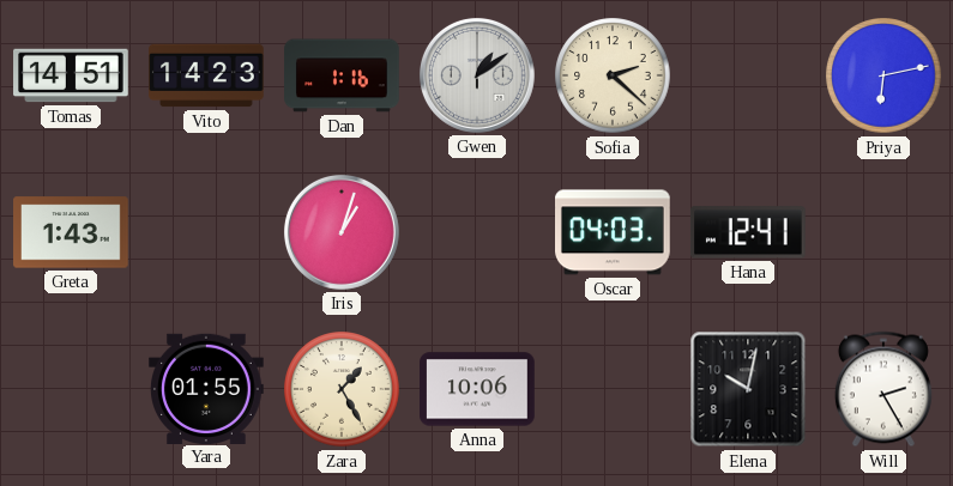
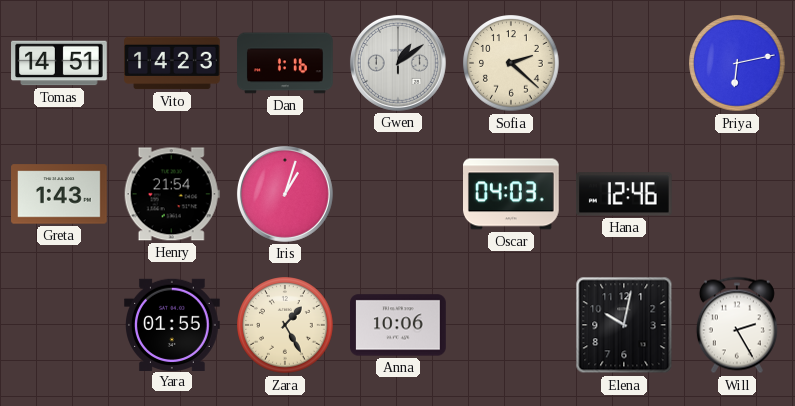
Henry: none -> 21:54 (172, 194)
Hana: 12:41 -> 12:46 (624, 194)
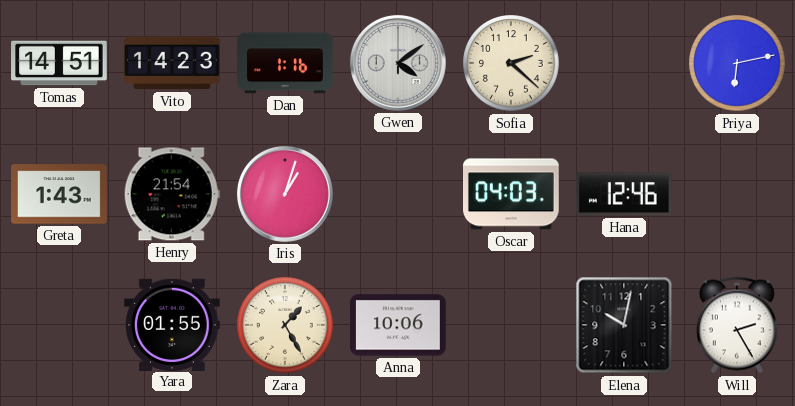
Gwen: 1:09 -> 4:09 (398, 63)
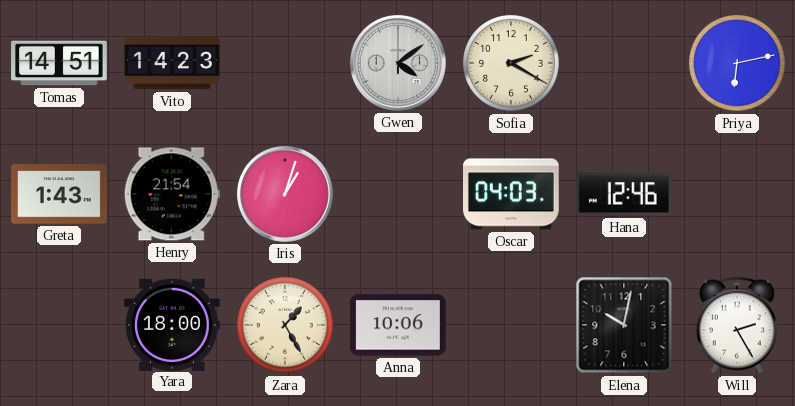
Dan: 1:16 -> none (285, 63)
Sofia: 2:22 -> 2:20 (511, 63)
Yara: 01:55 -> 18:00 (173, 324)
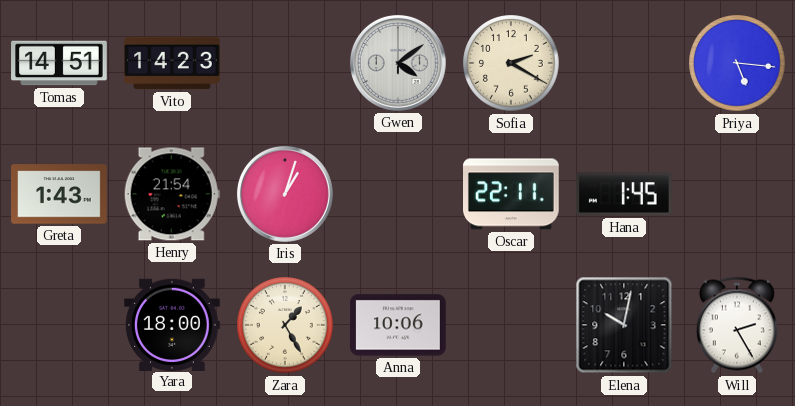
Priya: 6:13 -> 5:16 (737, 63)
Oscar: 04:03 -> 22:11 (512, 194)
Hana: 12:46 -> 1:45 (624, 194)
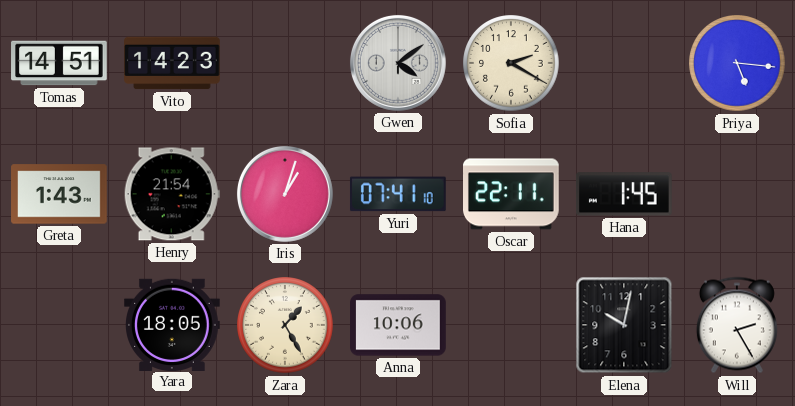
Yuri: none -> 07:41 (398, 194)
Yara: 18:00 -> 18:05 (173, 324)
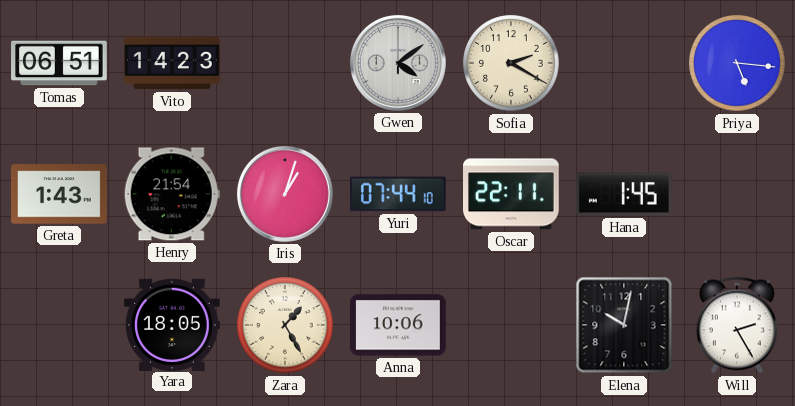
Tomas: 14:51 -> 06:51 (59, 63)
Yuri: 07:41 -> 07:44 (398, 194)
